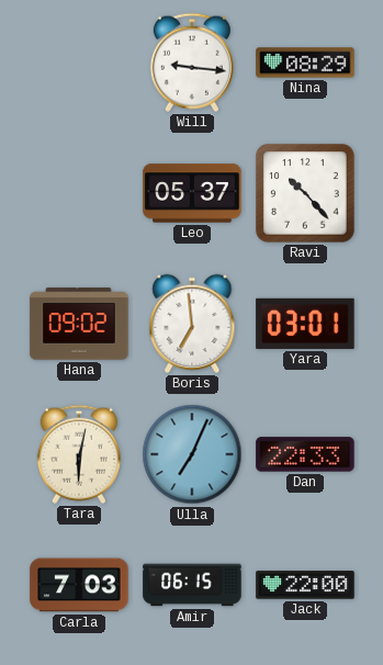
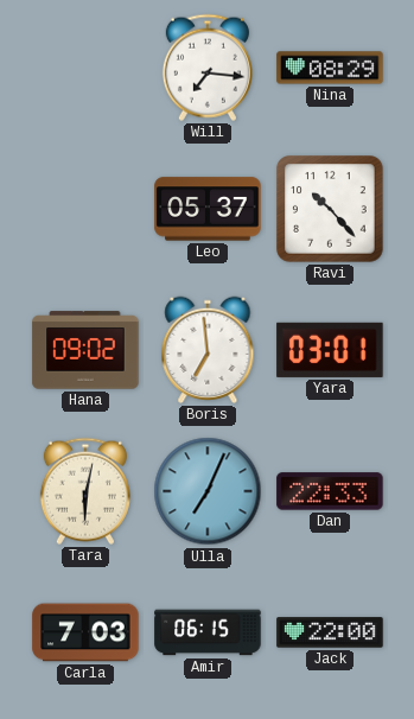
Will: 9:16 -> 7:16 (208, 68)
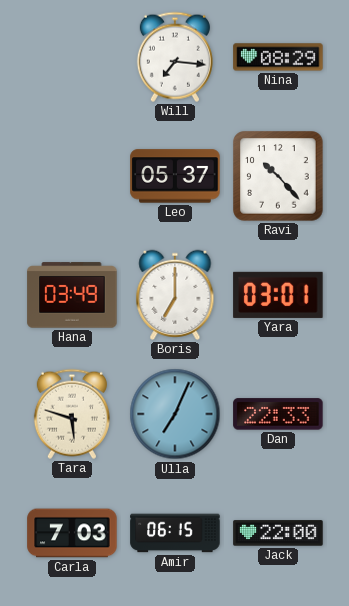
Hana: 09:02 -> 03:49 (72, 295)
Boris: 6:59 -> 7:00 (175, 295)
Tara: 6:02 -> 5:48 (72, 414)
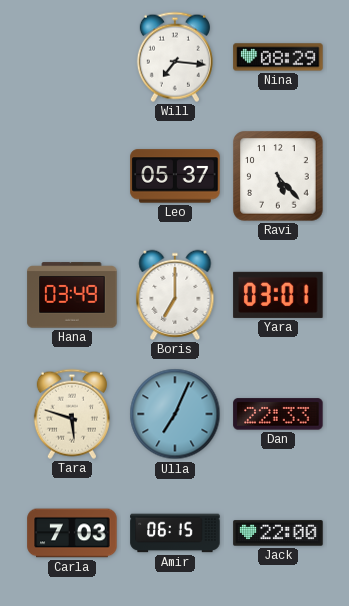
Ravi: 10:23 -> 5:23 (278, 176)
